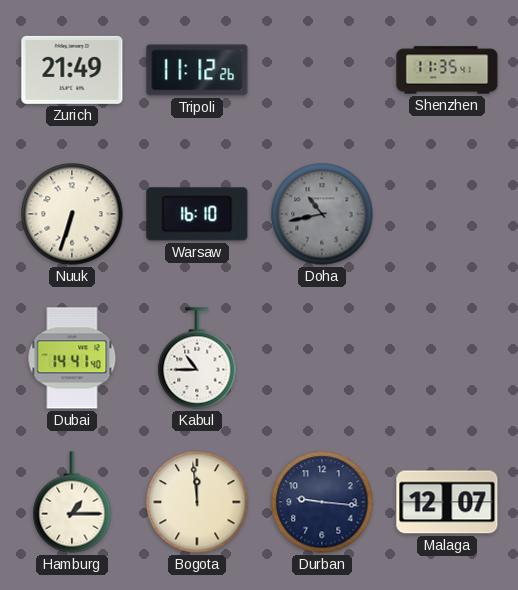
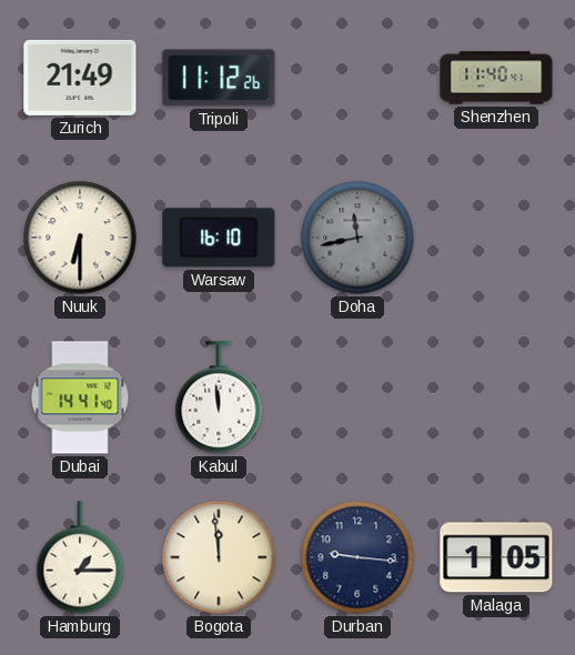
Shenzhen: 11:35 -> 11:40 (496, 78)
Nuuk: 6:33 -> 6:30 (80, 238)
Doha: 10:43 -> 11:43 (357, 238)
Kabul: 10:45 -> 11:59 (219, 397)
Malaga: 12:07 -> 1:05 (496, 557)
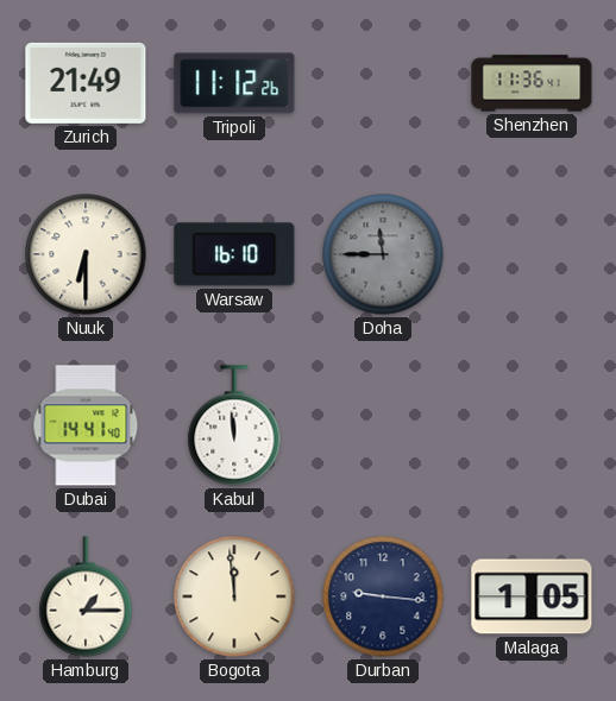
Shenzhen: 11:40 -> 11:36 (532, 83)
Doha: 11:43 -> 11:45 (383, 254)
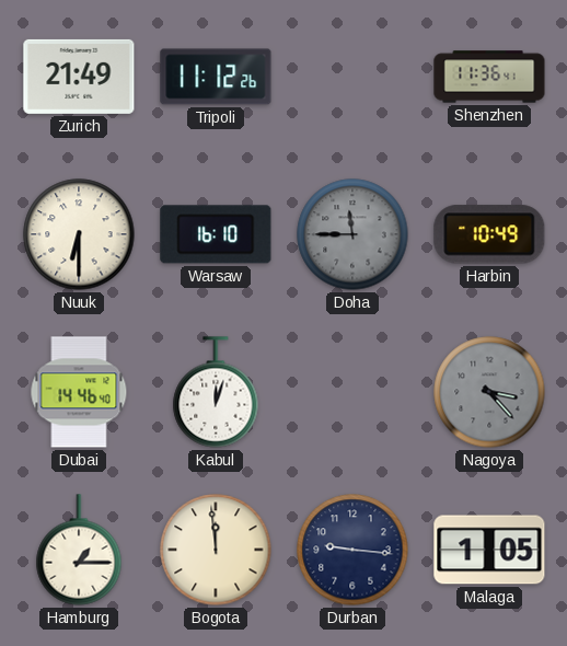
Harbin: none -> 10:49 (489, 234)
Dubai: 14:41 -> 14:46 (79, 392)
Kabul: 11:59 -> 12:03 (216, 392)
Nagoya: none -> 3:23 (489, 392)
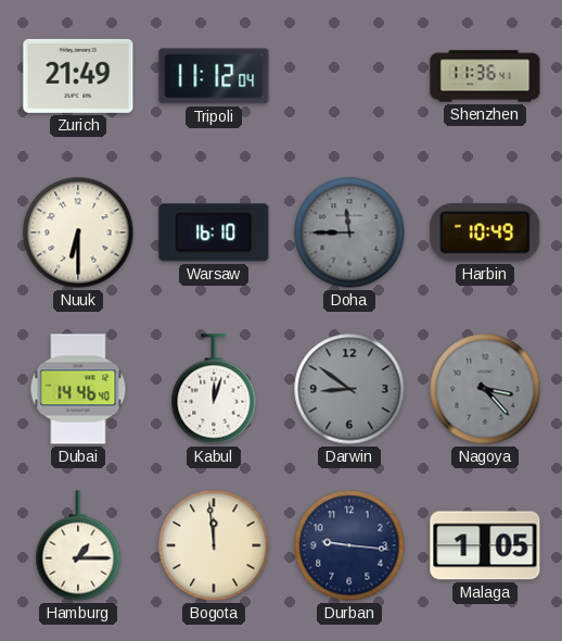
Tripoli: 11:12:26 -> 11:12:04 (214, 76)
Darwin: none -> 8:51 (349, 389)
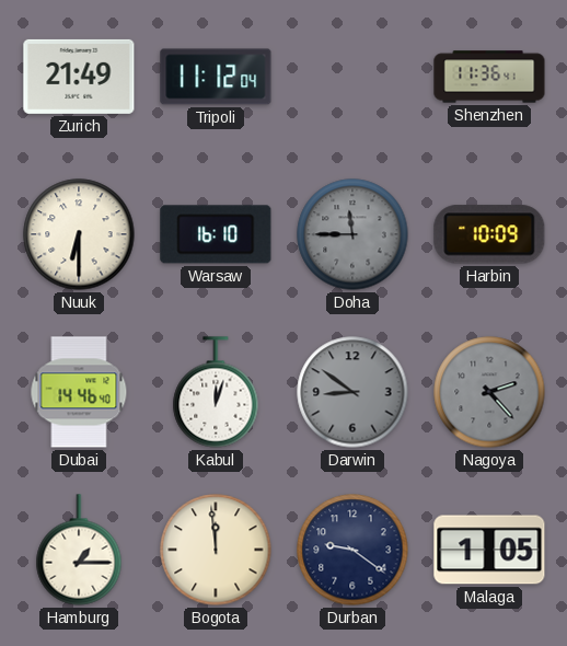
Harbin: 10:49 -> 10:09 (489, 234)
Nagoya: 3:23 -> 2:23 (489, 392)
Durban: 9:16 -> 9:21 (352, 550)
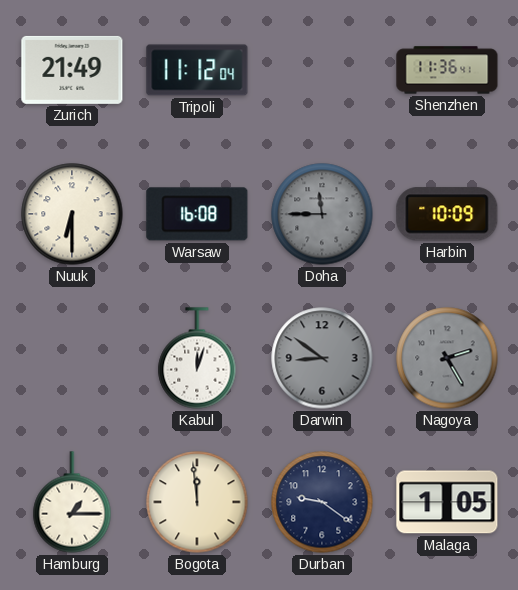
Warsaw: 16:10 -> 16:08 (197, 214)
Dubai: 14:46 -> none (79, 392)
Nagoya: 2:23 -> 2:25 (447, 358)
